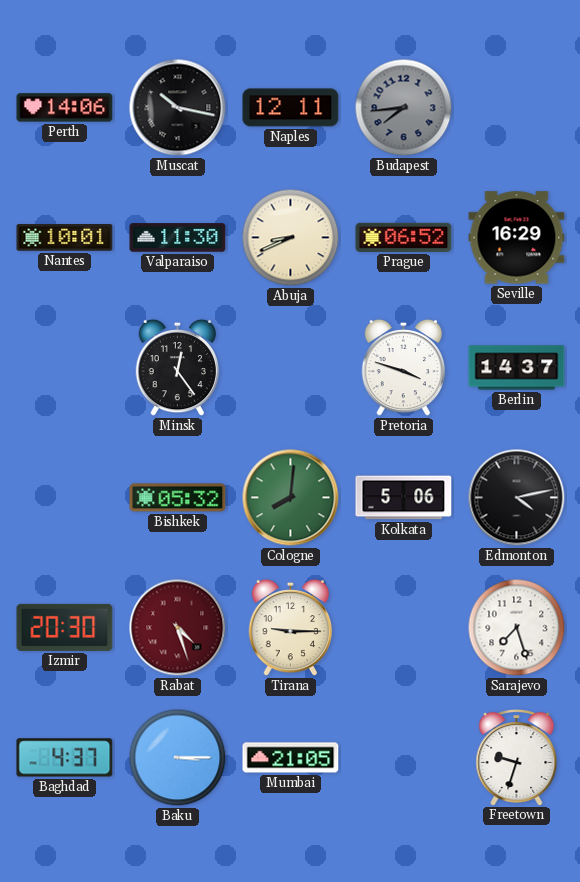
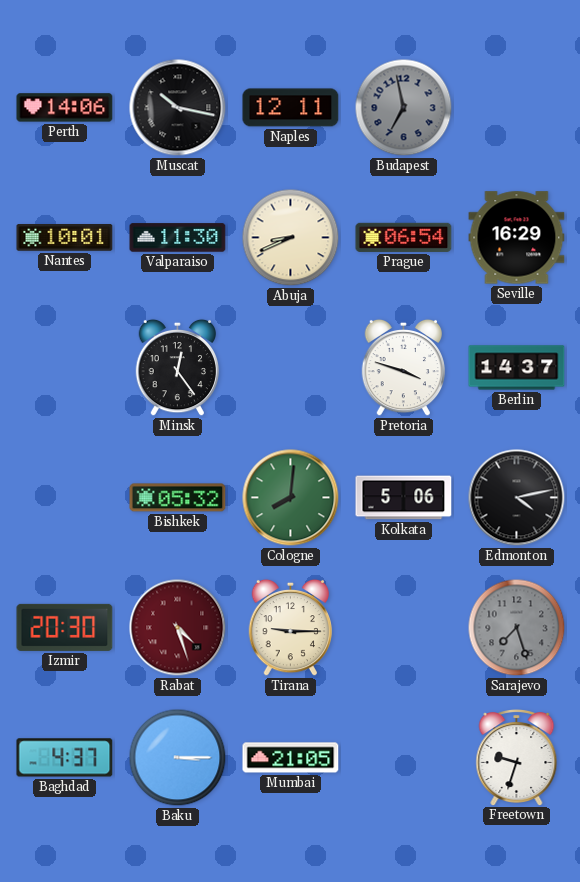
Budapest: 7:44 -> 6:58 (404, 108)
Prague: 06:52 -> 06:54 (404, 237)
Sarajevo dial: white -> grey (517, 628)
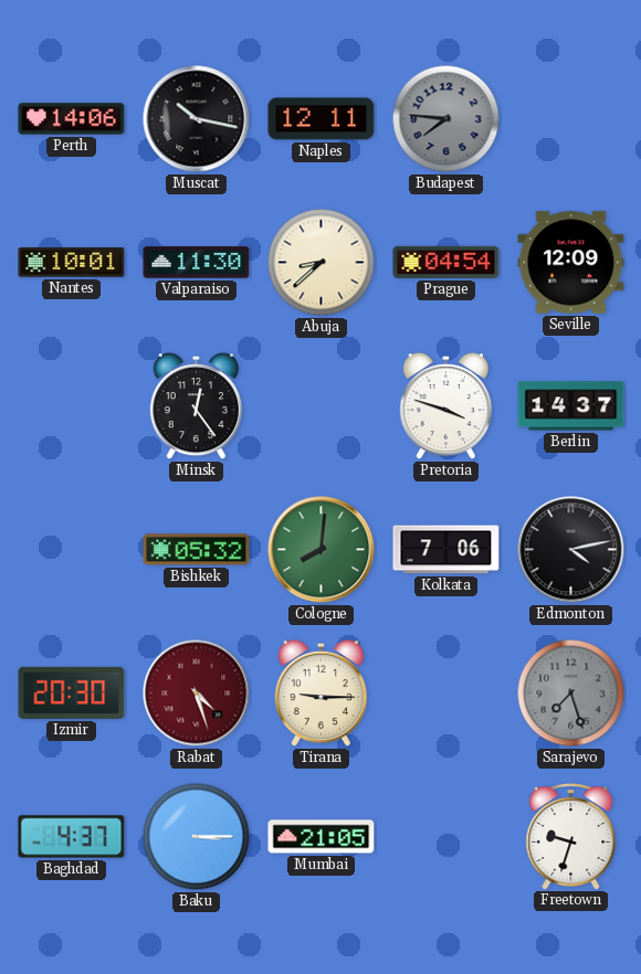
Budapest: 6:58 -> 7:46 (446, 119)
Abuja: 8:41 -> 8:38 (322, 263)
Prague: 06:54 -> 04:54 (446, 262)
Seville: 16:29 -> 12:09 (571, 263)
Kolkata: 5:06 -> 7:06 (446, 550)
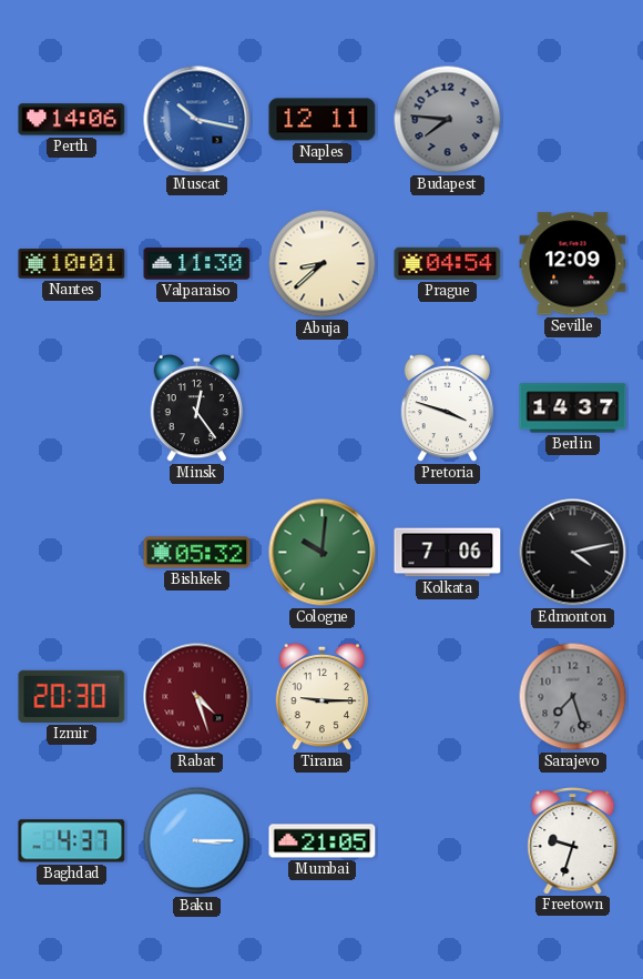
Muscat dial: black -> blue (197, 120)
Cologne: 8:01 -> 10:01 (323, 553)
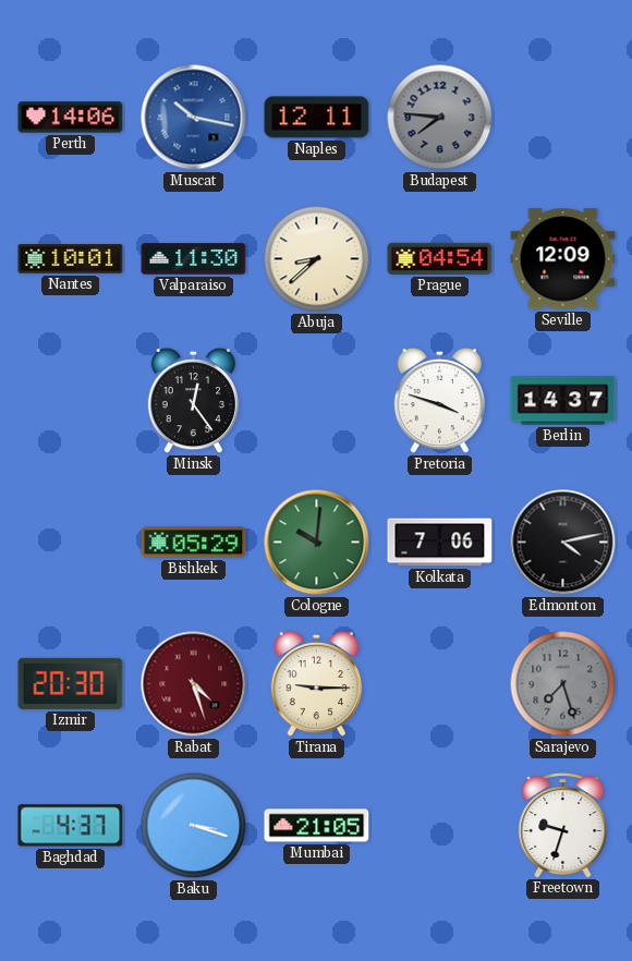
Bishkek: 05:32 -> 05:29 (194, 543)
Baku: 3:15 -> 3:18 (194, 826)
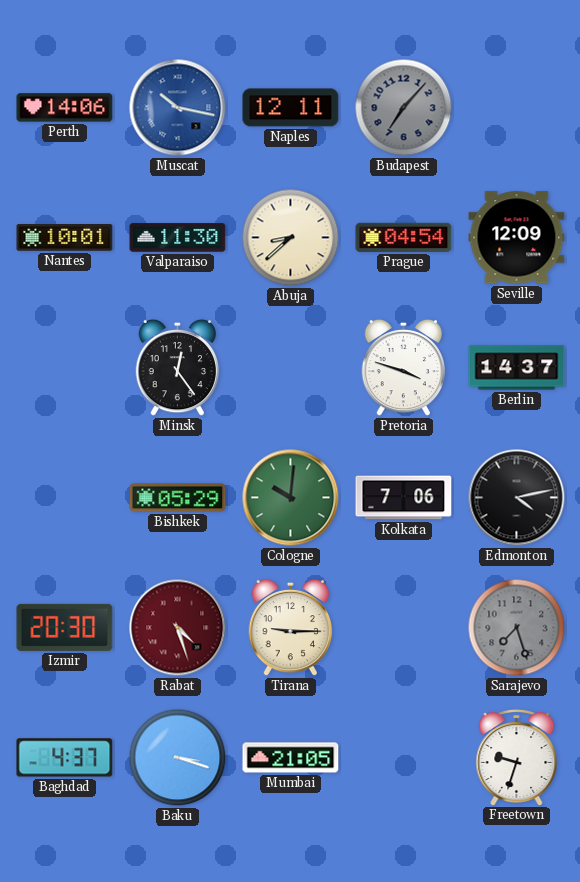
Budapest: 7:46 -> 7:07 (404, 108)
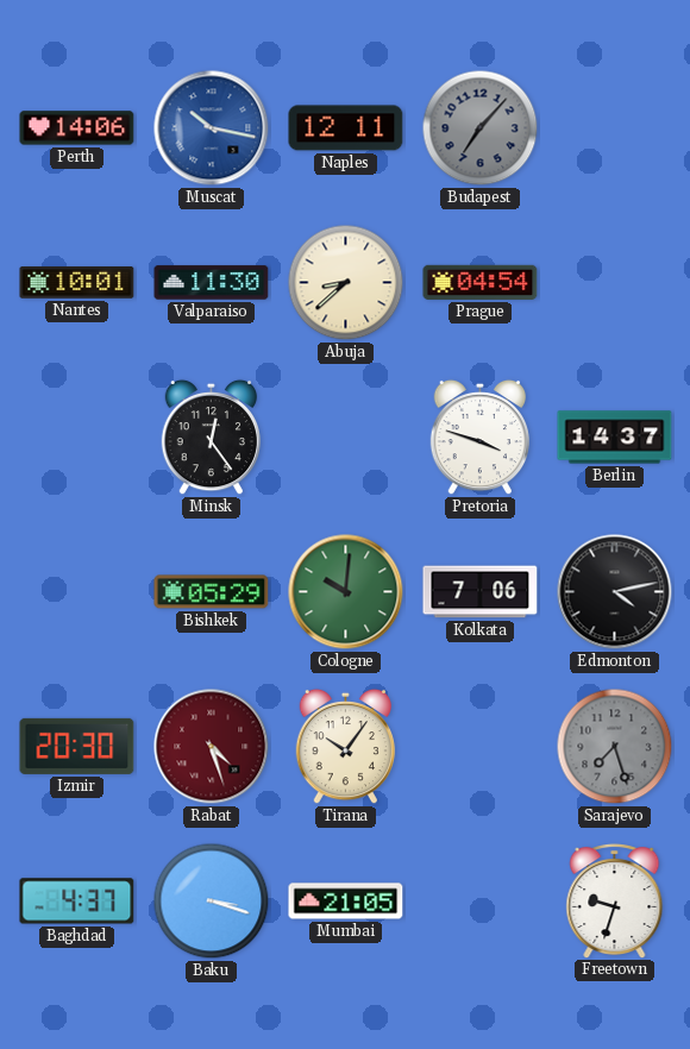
Seville: 12:09 -> none (517, 238)
Tirana: 9:15 -> 10:06 (346, 747)
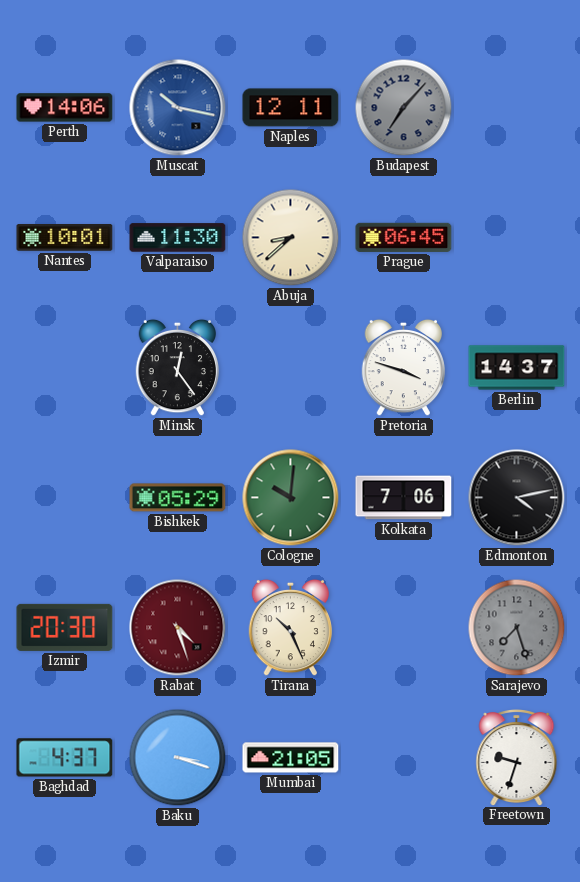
Prague: 04:54 -> 06:45 (404, 237)
Tirana: 10:06 -> 10:26 (291, 628)
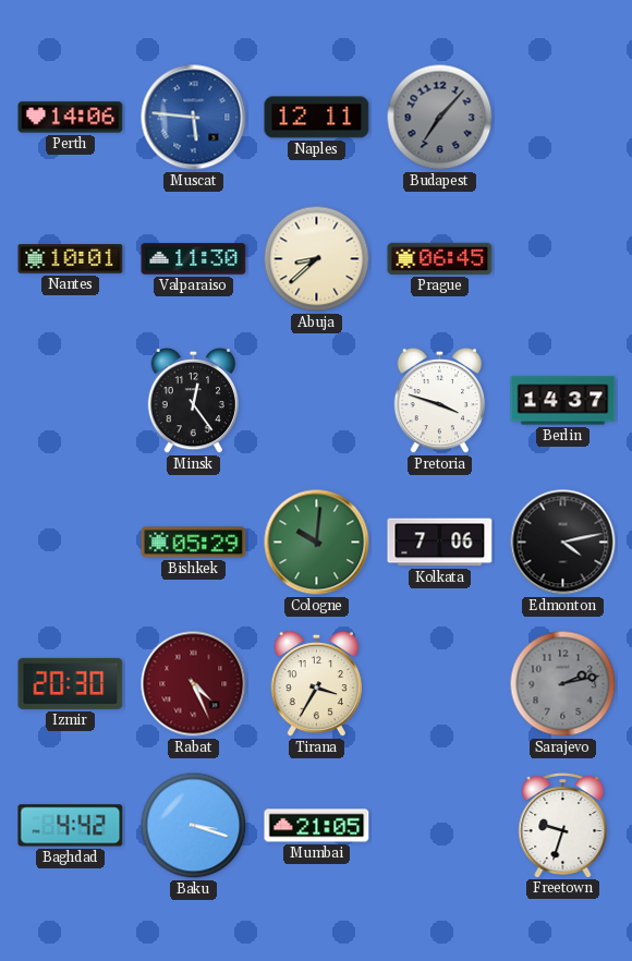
Muscat: 10:17 -> 5:46 (194, 118)
Rabat: 4:27 -> 4:26 (194, 684)
Tirana: 10:26 -> 3:35 (317, 684)
Sarajevo: 7:27 -> 2:13 (563, 684)
Baghdad: 4:37 -> 4:42 (71, 826)
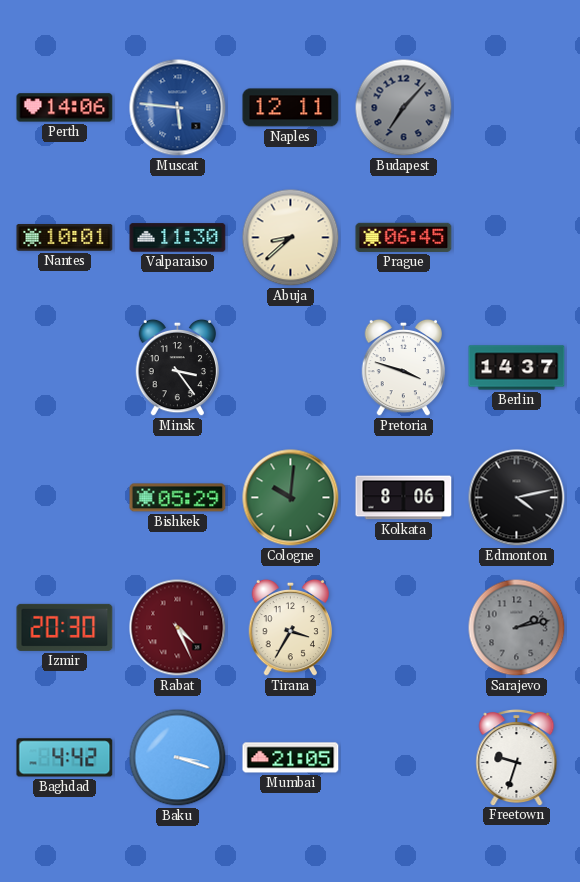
Minsk: 12:24 -> 3:24 (178, 368)
Kolkata: 7:06 -> 8:06 (404, 498)
